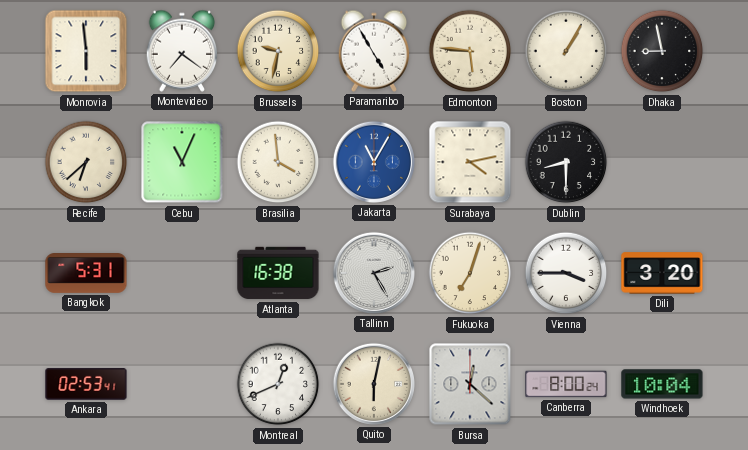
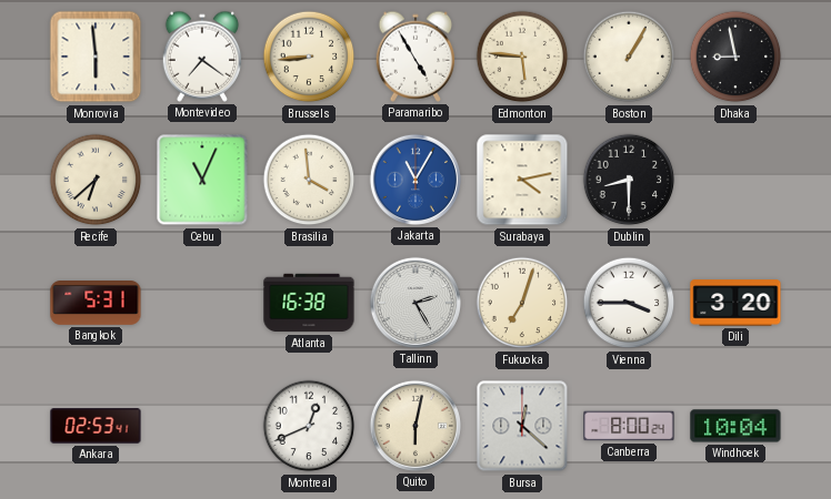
Brussels: 9:32 -> 8:44 (309, 57)
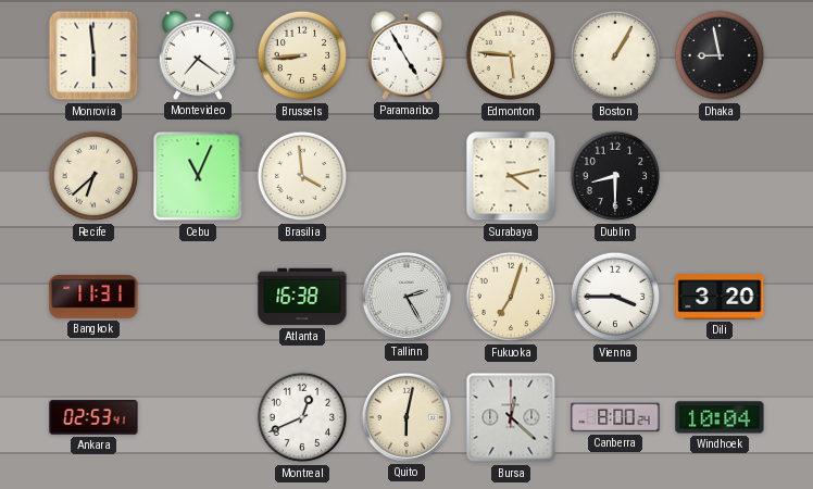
Jakarta: 11:05 -> none (416, 180)
Bangkok: 5:31 -> 11:31 (93, 298)
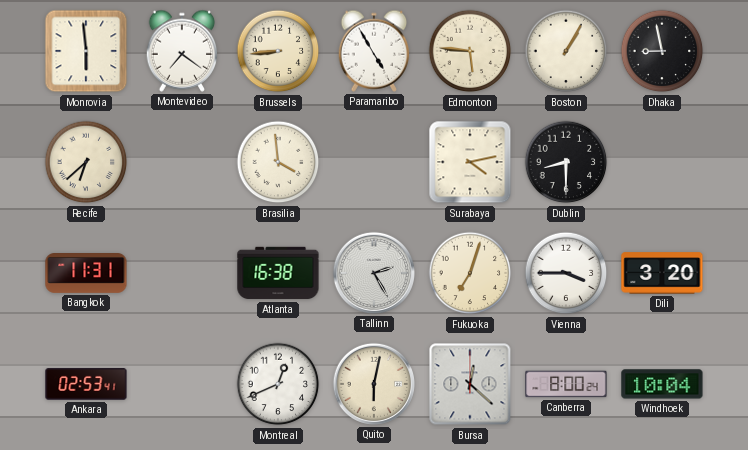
Cebu: 11:04 -> none (198, 176)
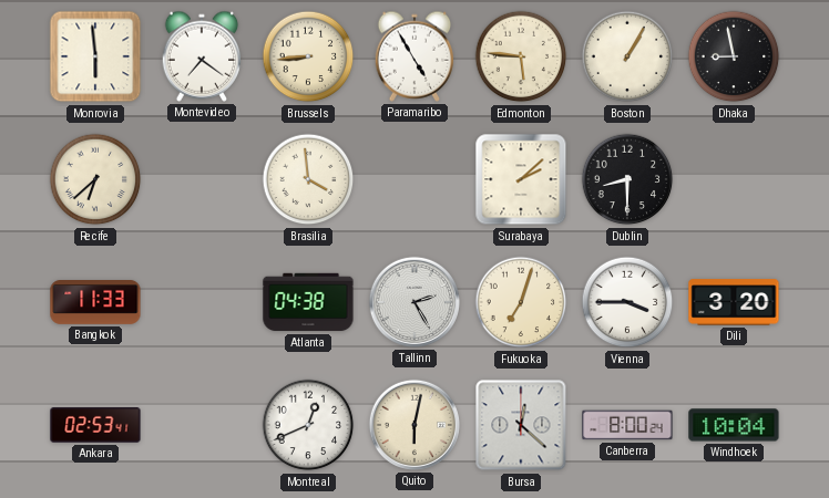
Surabaya: 4:13 -> 2:08 (521, 179)
Bangkok: 11:31 -> 11:33 (95, 303)
Atlanta: 16:38 -> 04:38 (308, 302)
